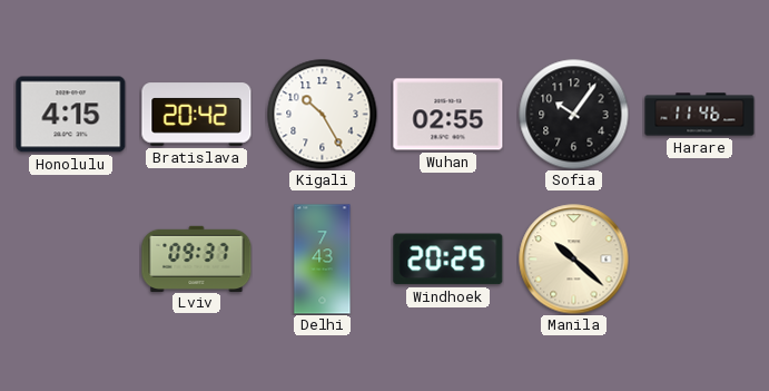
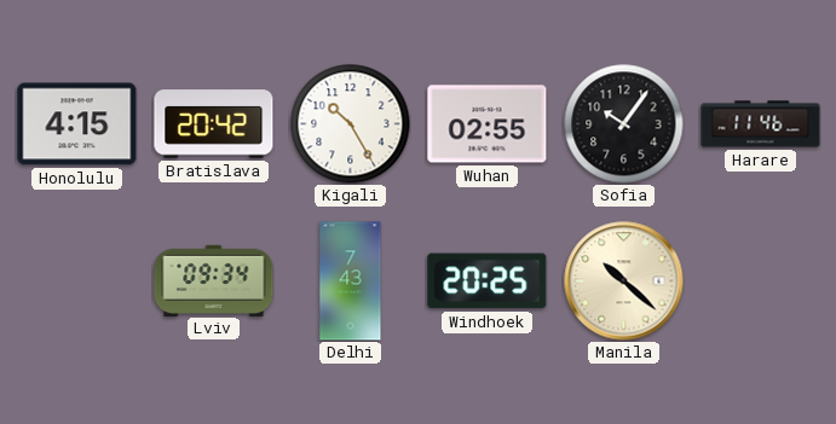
Lviv: 09:37 -> 09:34 (214, 280)
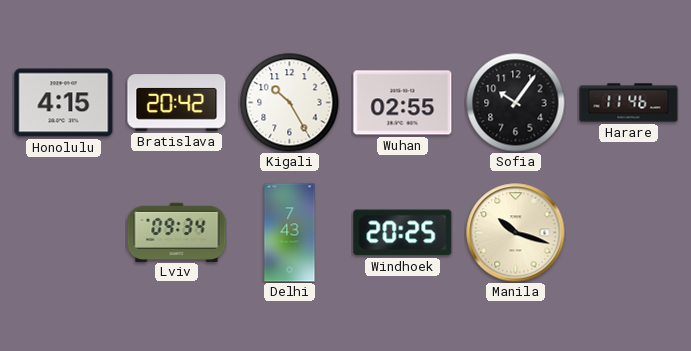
Manila: 10:22 -> 10:18 (516, 233)
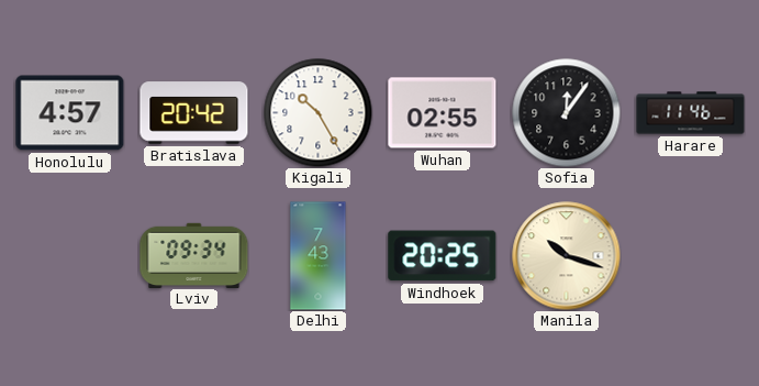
Honolulu: 4:15 -> 4:57 (70, 113)
Sofia: 10:06 -> 12:06 (567, 113)
